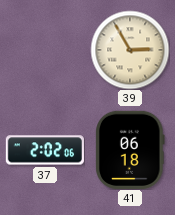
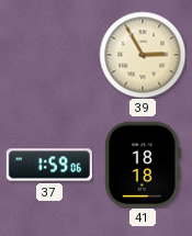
37: 2:02 -> 1:59 (49, 165)
41: 06:18 -> 18:18 (143, 165)
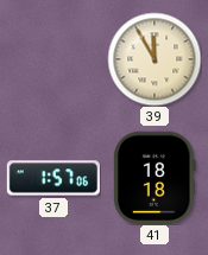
39: 2:55 -> 11:55 (155, 59)
37: 1:59 -> 1:57 (53, 178)
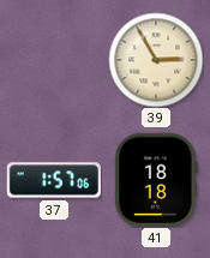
39: 11:55 -> 2:55 (156, 60)
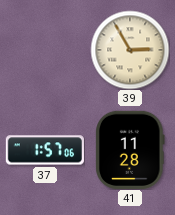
41: 18:18 -> 11:28 (130, 150)
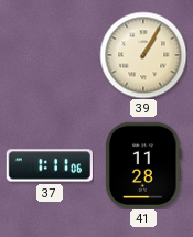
39: 2:55 -> 1:05 (143, 55)
37: 1:57 -> 1:11 (50, 165)
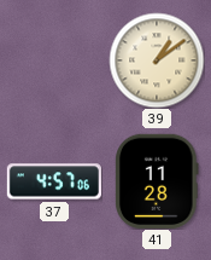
39: 1:05 -> 1:09 (157, 60)
37: 1:11 -> 4:57 (54, 181)
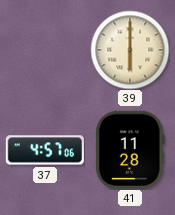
39: 1:09 -> 6:00 (130, 50)
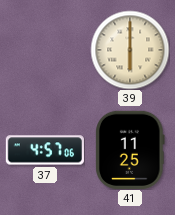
41: 11:28 -> 11:25 (130, 150)
